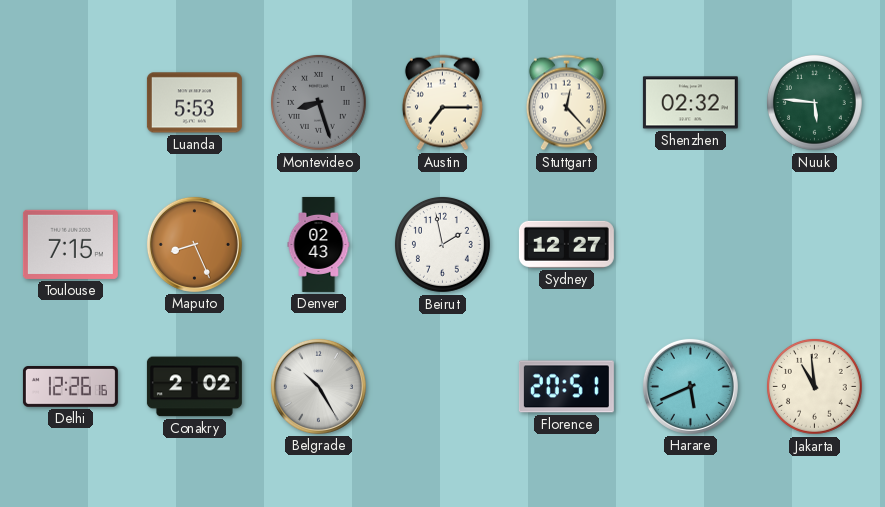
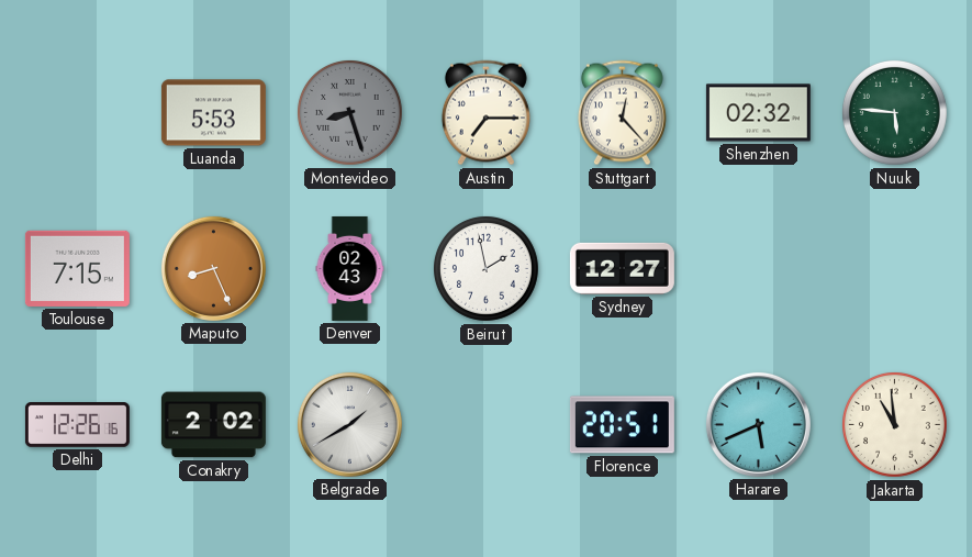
Belgrade: 10:25 -> 1:40 (349, 424)
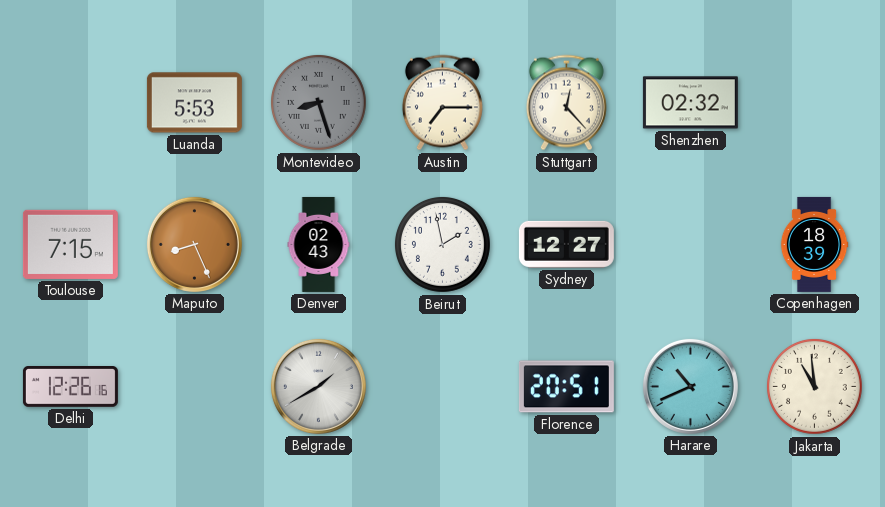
Nuuk: 5:46 -> none (894, 112)
Copenhagen: none -> 18:39 (814, 244)
Conakry: 2:02 -> none (213, 425)
Harare: 5:41 -> 10:41 (690, 386)
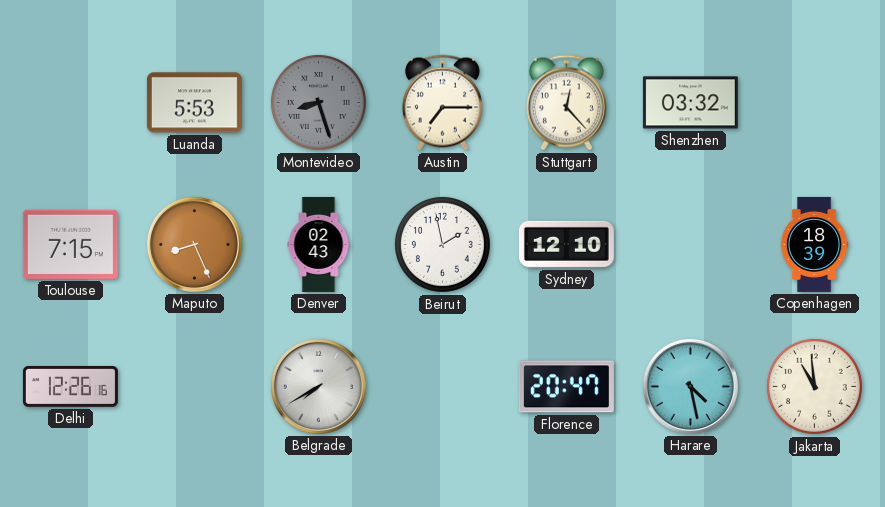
Shenzhen: 02:32 -> 03:32 (690, 103)
Sydney: 12:27 -> 12:10 (566, 244)
Belgrade: 1:40 -> 7:40 (318, 386)
Florence: 20:51 -> 20:47 (566, 387)
Harare: 10:41 -> 4:28 (690, 386)
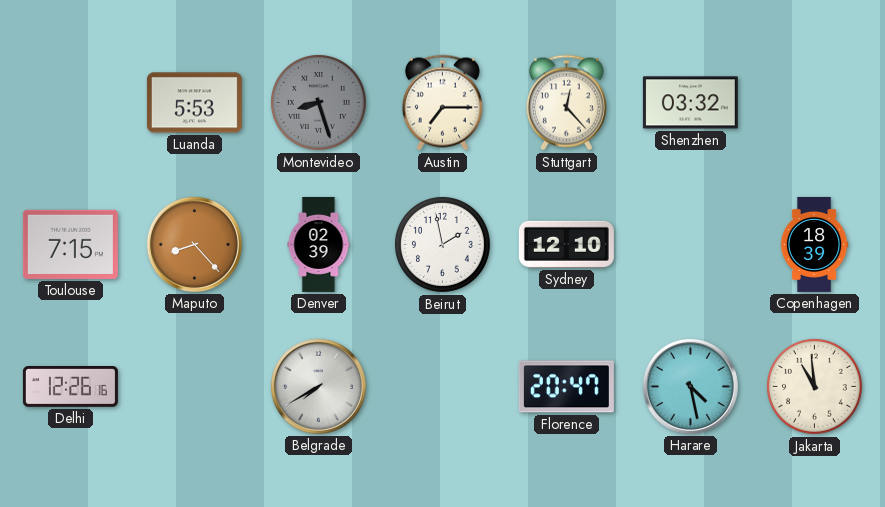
Maputo: 8:26 -> 8:23 (194, 244)
Denver: 02:43 -> 02:39 (319, 244)
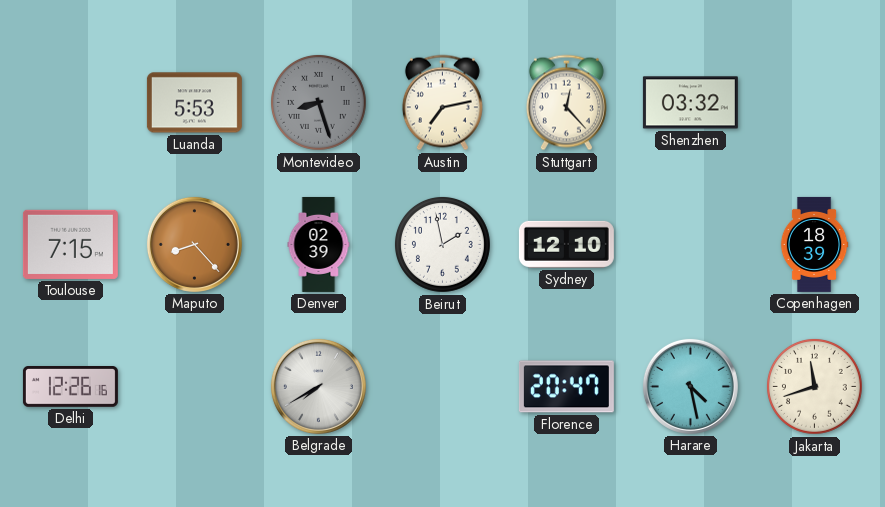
Austin: 7:15 -> 7:13 (442, 103)
Jakarta: 10:59 -> 11:42 (814, 386)
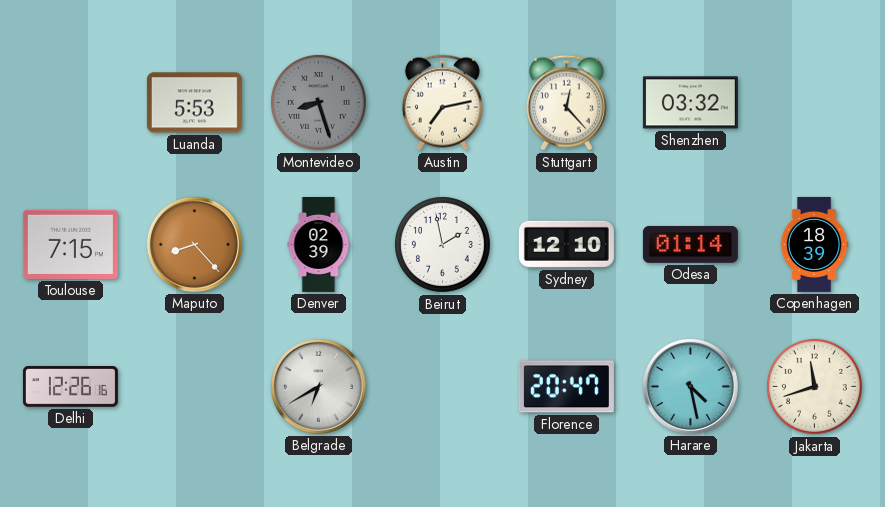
Odesa: none -> 01:14 (690, 244)
Belgrade: 7:40 -> 6:40 (318, 386)
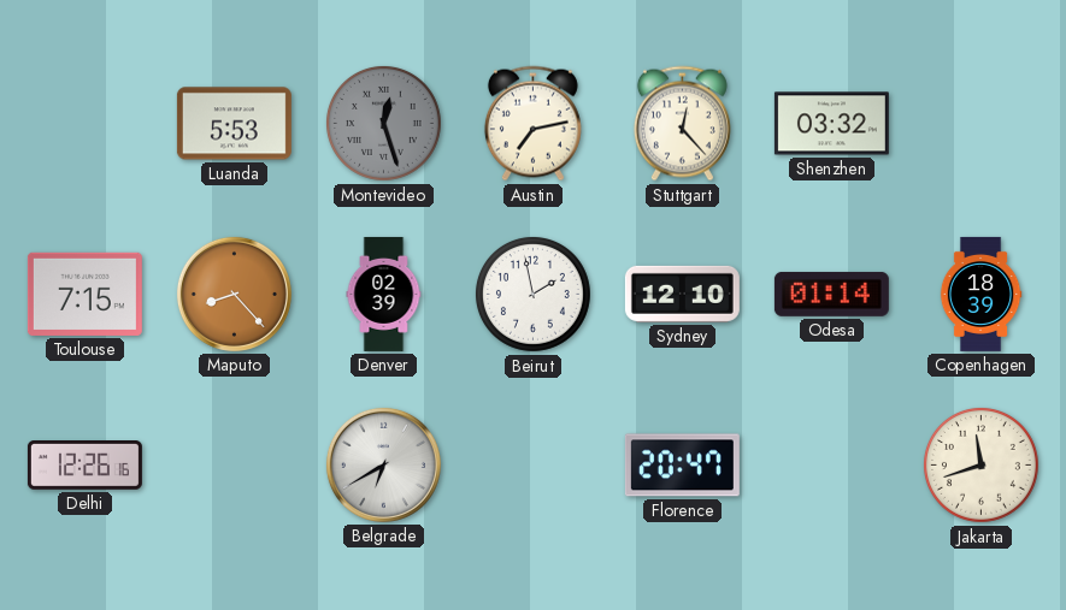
Montevideo: 8:27 -> 12:27 (383, 123)
Harare: 4:28 -> none (690, 386)
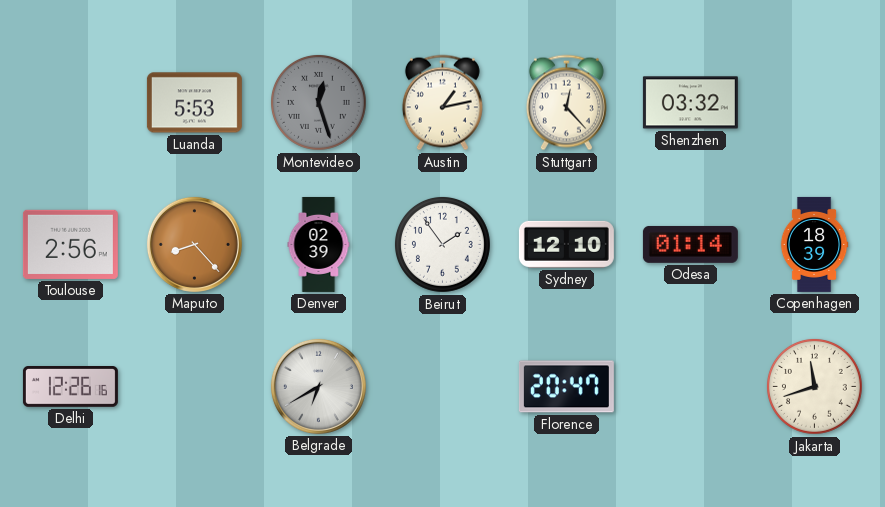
Austin: 7:13 -> 1:13 (442, 103)
Toulouse: 7:15 -> 2:56 (70, 244)
Beirut: 1:58 -> 1:54 (442, 244)
